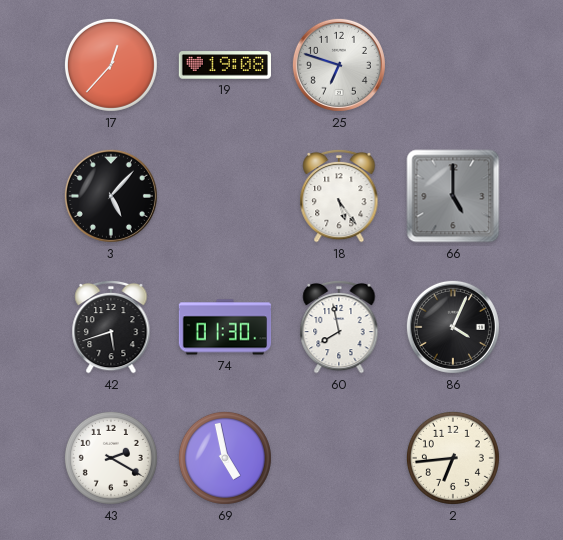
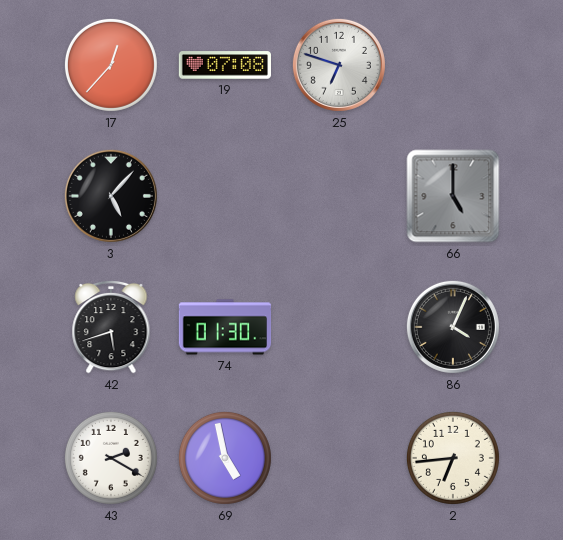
19: 19:08 -> 07:08 (224, 65)
18: 5:24 -> none (339, 196)
60: 7:58 -> none (339, 327)
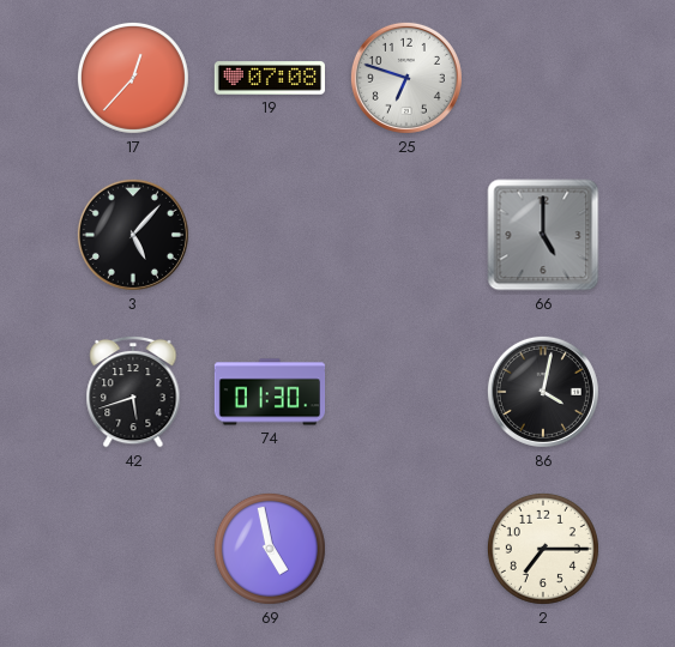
86: 4:04 -> 4:02 (543, 392)
43: 2:20 -> none (111, 458)
2: 6:44 -> 7:15 (543, 549)
